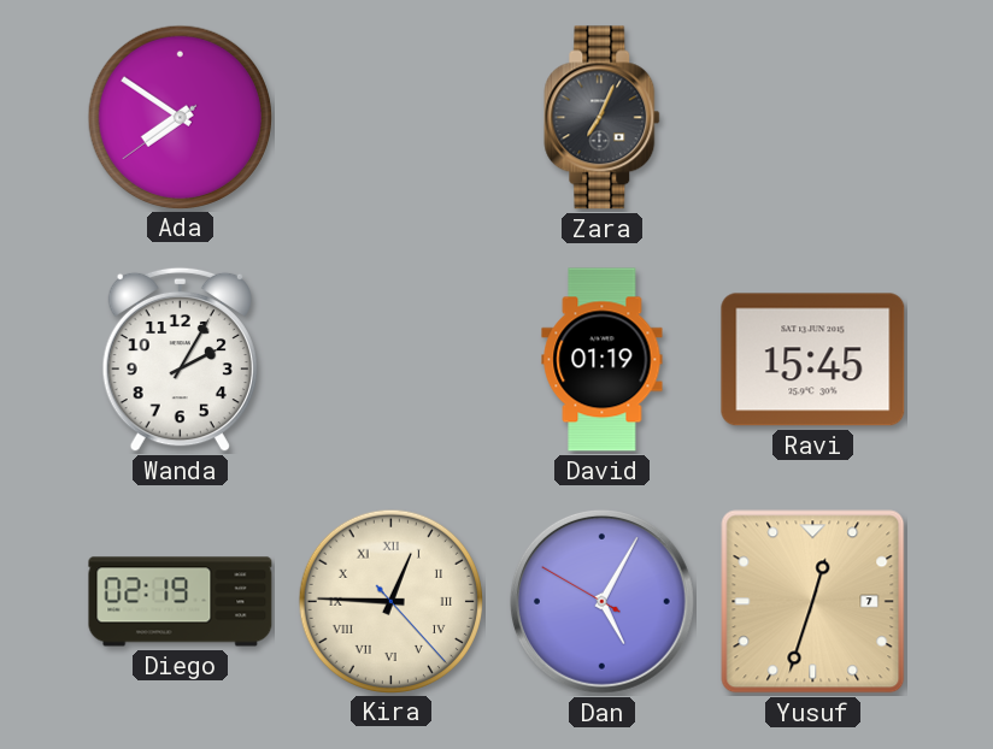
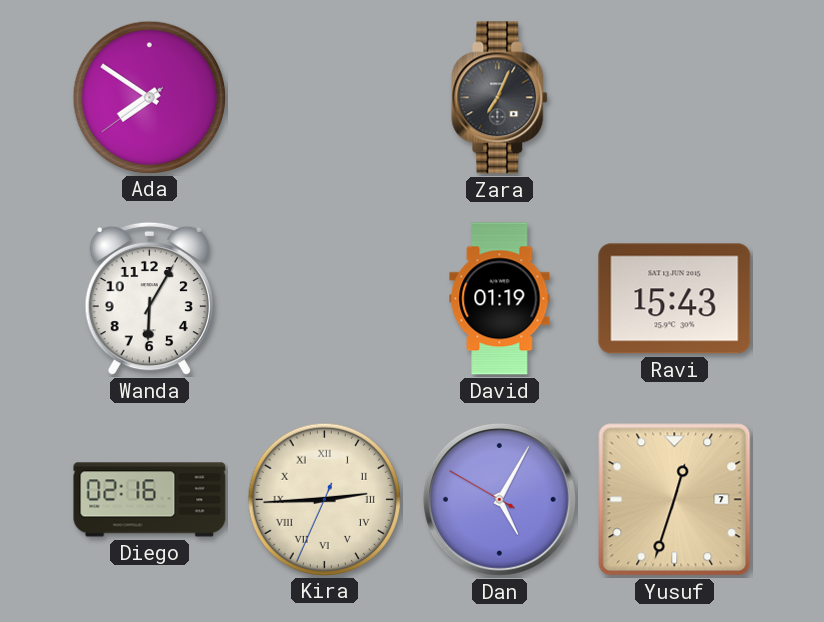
Wanda: 2:05 -> 6:05 (149, 299)
Ravi: 15:45 -> 15:43 (675, 299)
Diego: 02:19 -> 02:16 (150, 500)
Kira: 12:45 -> 2:44 (324, 499)
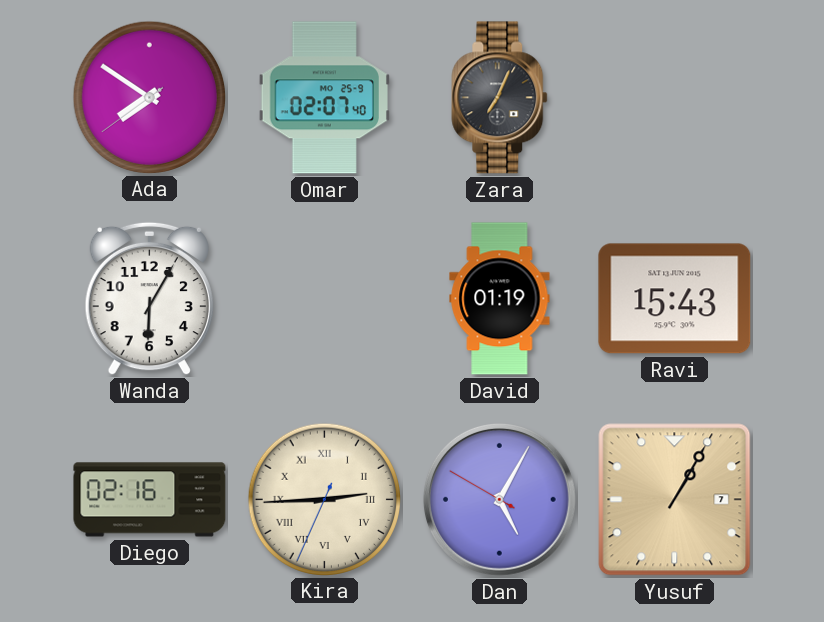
Omar: none -> 02:07 (324, 98)
Yusuf: 12:33 -> 1:05 (675, 500)
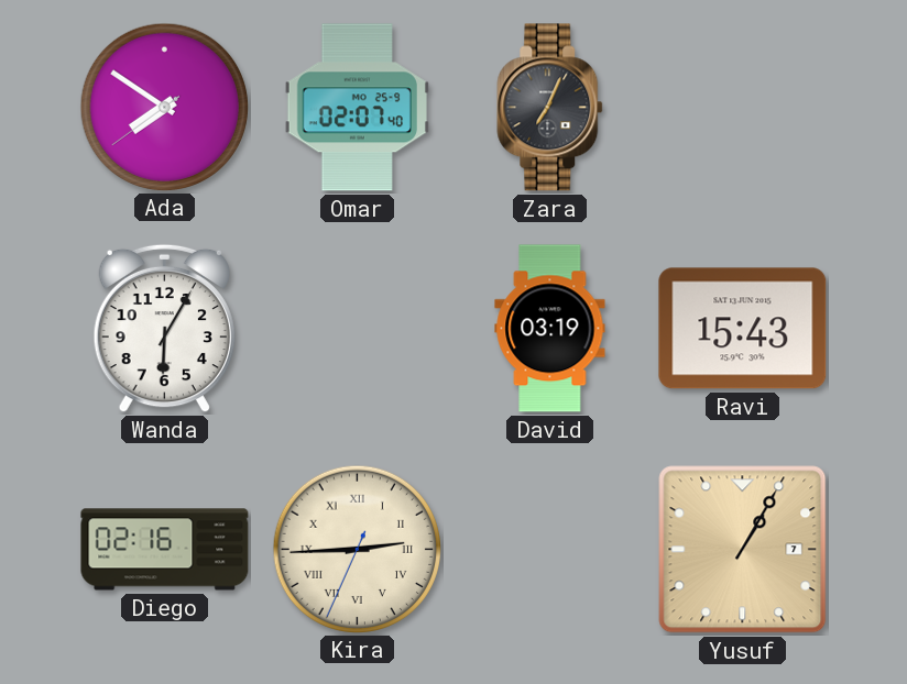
David: 01:19 -> 03:19 (550, 329)
Dan: 5:04 -> none (499, 499)
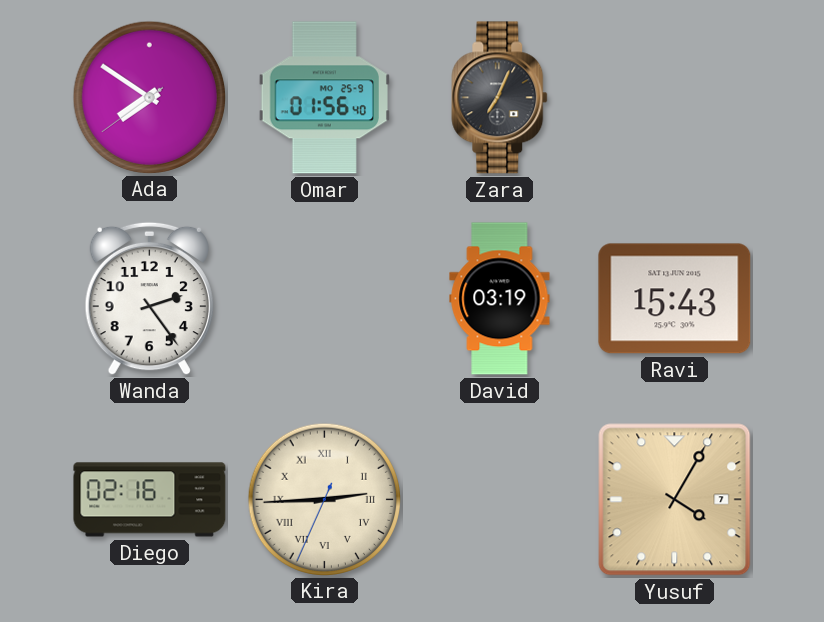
Omar: 02:07 -> 01:56 (324, 98)
Wanda: 6:05 -> 2:24 (149, 299)
Yusuf: 1:05 -> 4:05 (675, 500)
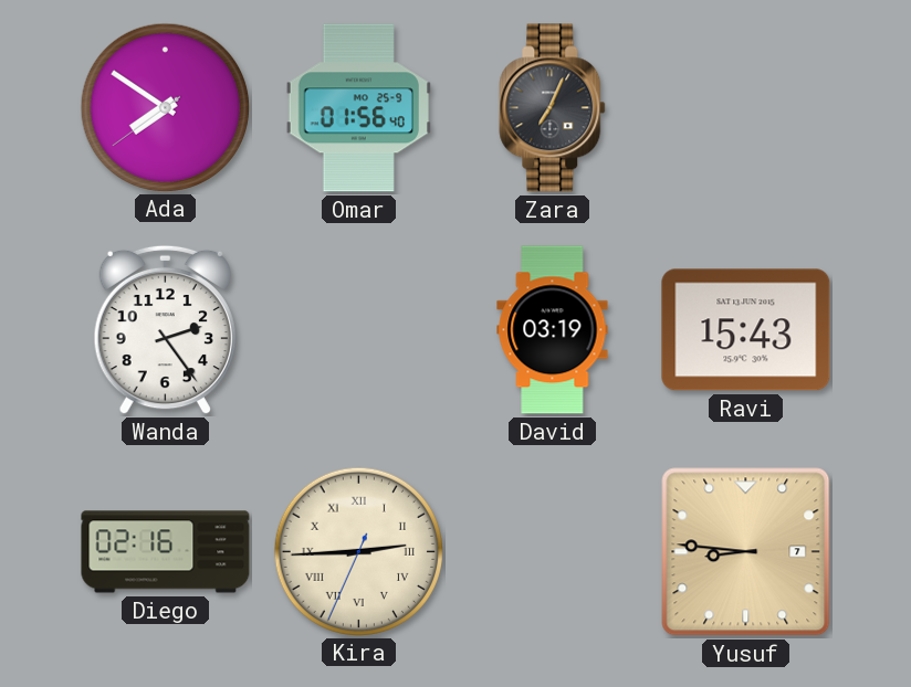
Yusuf: 4:05 -> 8:46 (746, 552)
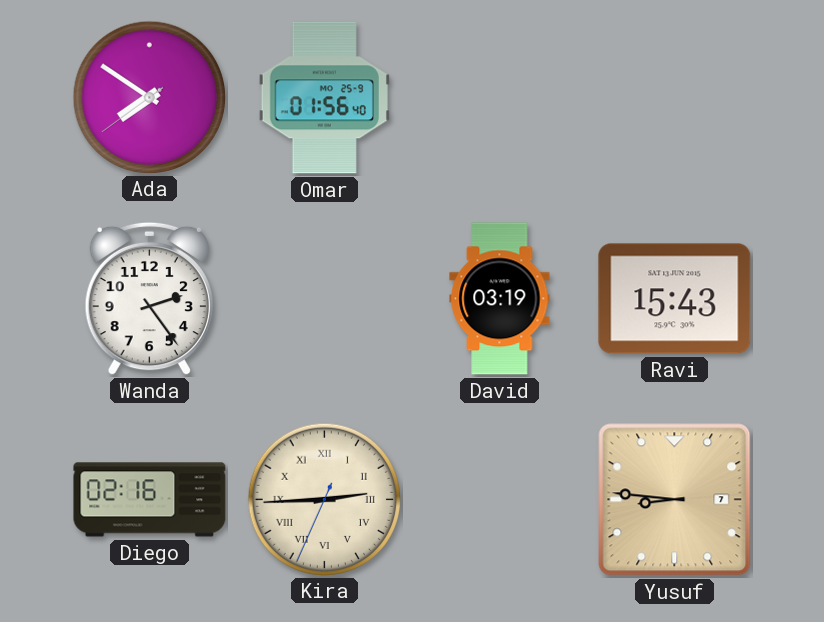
Zara: 7:04 -> none (553, 108)
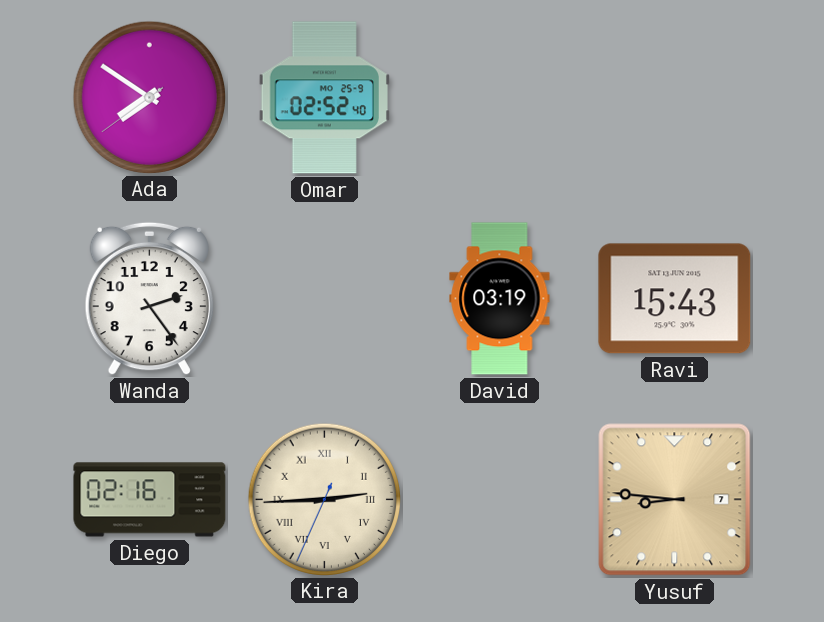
Omar: 01:56 -> 02:52 (324, 98)
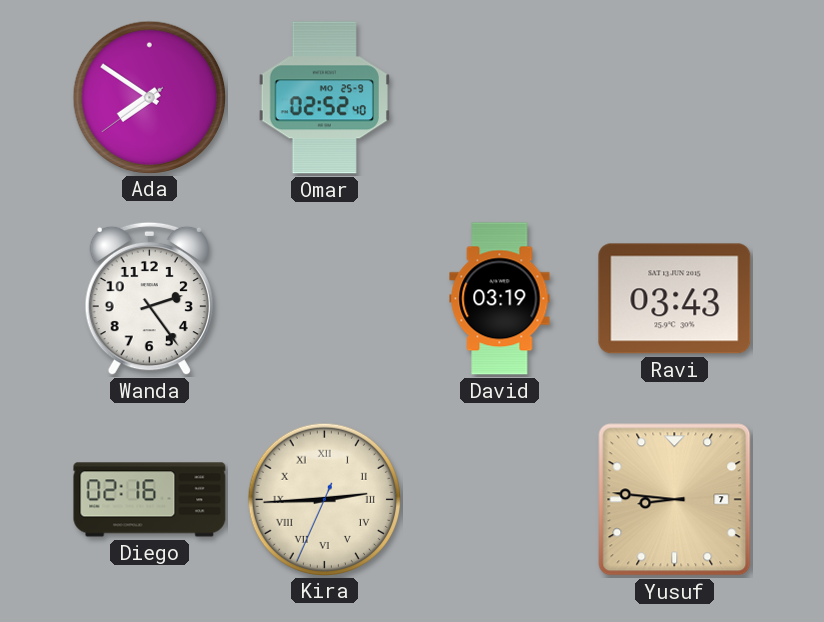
Ravi: 15:43 -> 03:43 (675, 299)
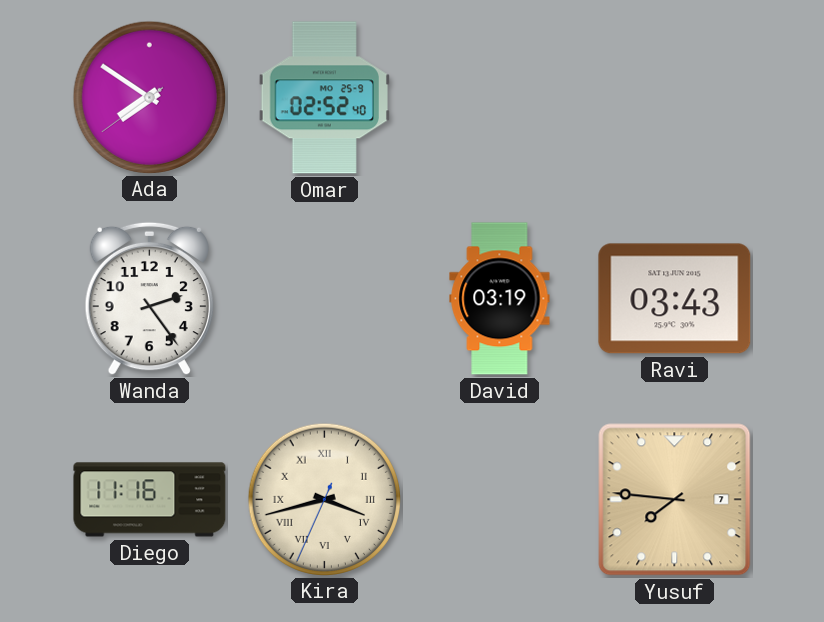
Diego: 02:16 -> 11:16 (150, 500)
Kira: 2:44 -> 3:42 (324, 499)
Yusuf: 8:46 -> 7:46 (675, 500)
